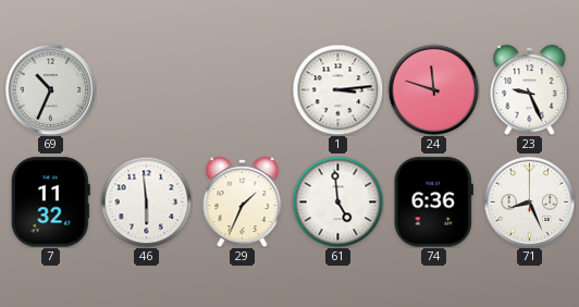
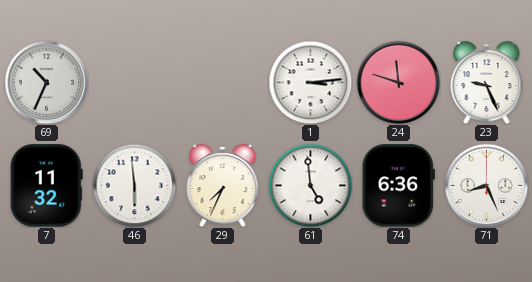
29: 1:34 -> 7:34 (223, 186)
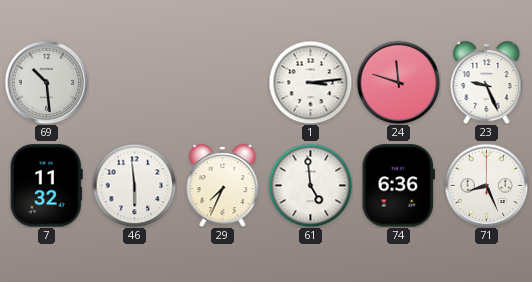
69: 10:34 -> 10:29 (46, 82)
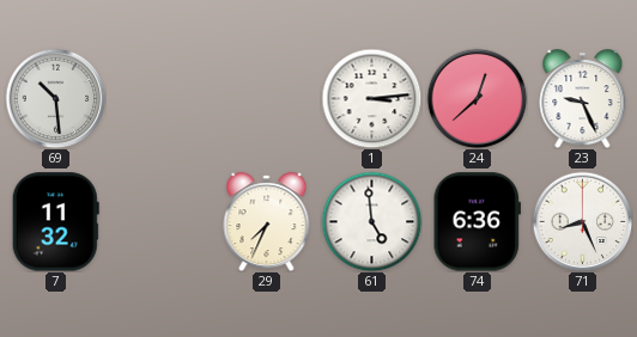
24: 11:48 -> 12:38 (477, 98)
46: 5:59 -> none (134, 185)
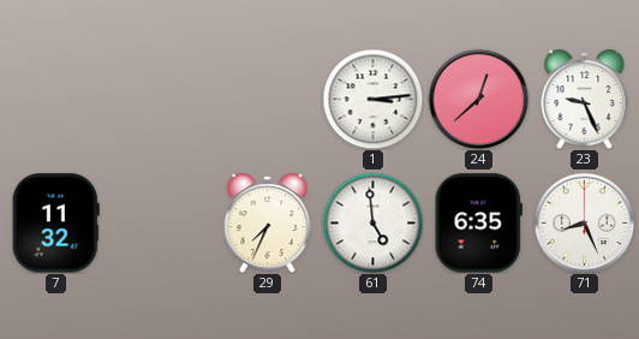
69: 10:29 -> none (55, 98)
74: 6:36 -> 6:35 (478, 224)
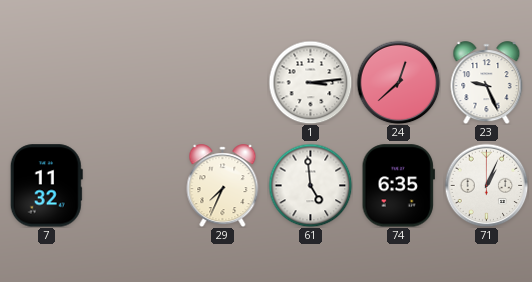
71: 8:26 -> 1:04 (486, 185)
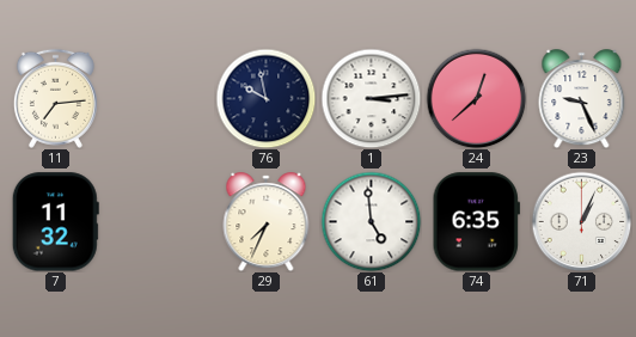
11: none -> 7:14 (55, 98)
76: none -> 9:58 (265, 98)
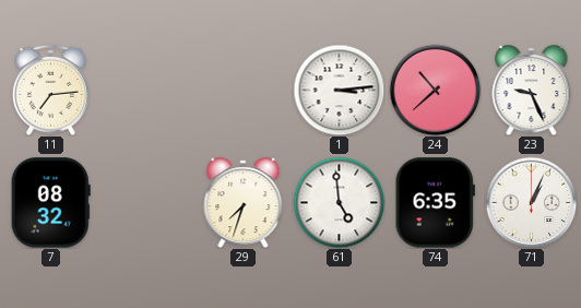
76: 9:58 -> none (265, 98)
24: 12:38 -> 10:38 (435, 90)
7: 11:32 -> 08:32 (50, 203)
29: 7:34 -> 7:33 (244, 203)
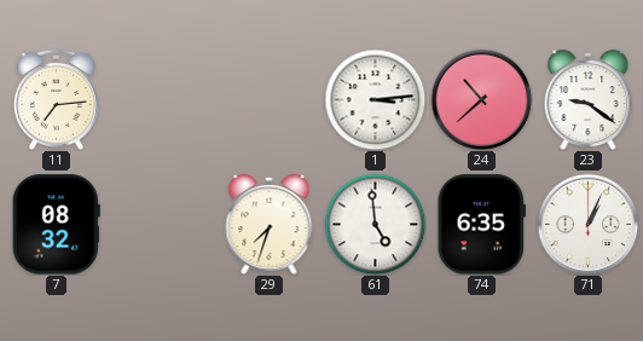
23: 9:26 -> 9:21 (589, 100)
